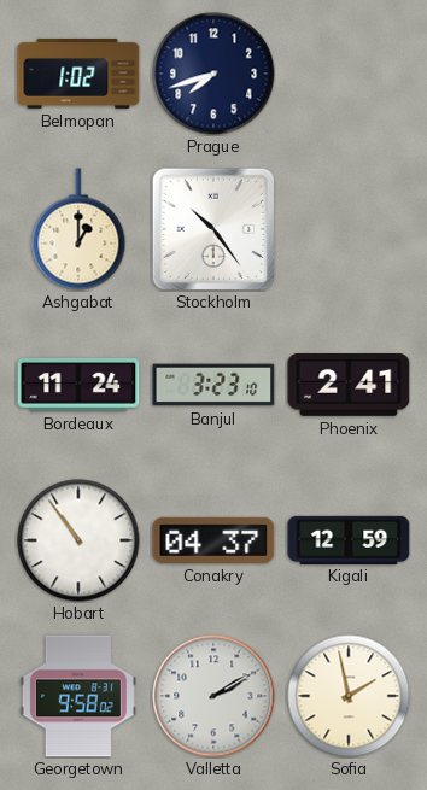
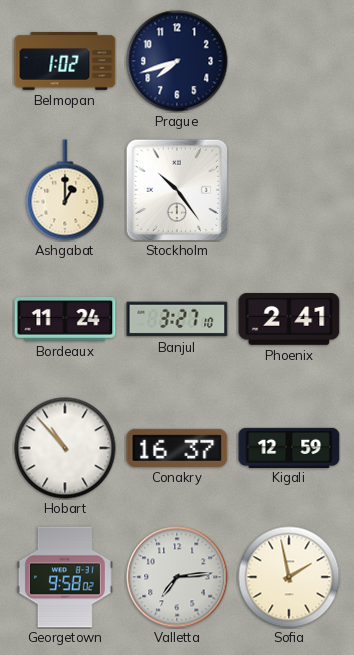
Banjul: 3:23 -> 3:27 (177, 319)
Hobart: 10:54 -> 10:53 (65, 448)
Conakry: 04:37 -> 16:37 (177, 448)
Valletta: 2:10 -> 7:14 (177, 577)
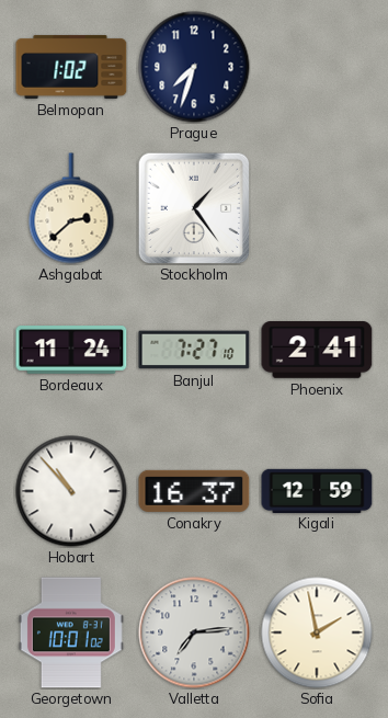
Prague: 7:42 -> 7:33 (194, 67)
Ashgabat: 1:00 -> 2:38 (71, 208)
Stockholm: 10:24 -> 1:24 (194, 208)
Banjul: 3:27 -> 7:27 (194, 350)
Georgetown: 9:58 -> 10:01 (71, 632)
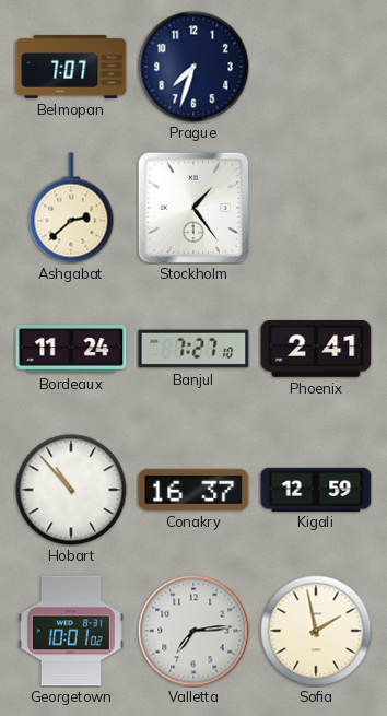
Belmopan: 1:02 -> 7:07 (71, 67)
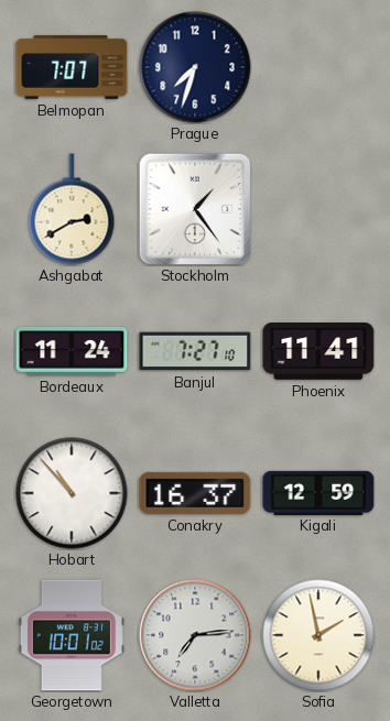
Ashgabat: 2:38 -> 2:40 (72, 209)
Phoenix: 2:41 -> 11:41 (318, 352)
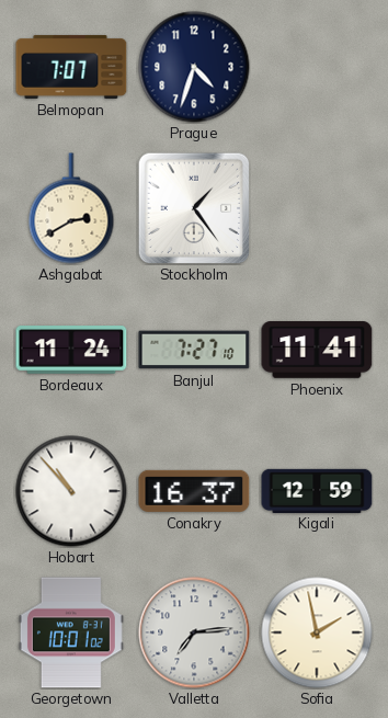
Prague: 7:33 -> 4:33 (194, 67)
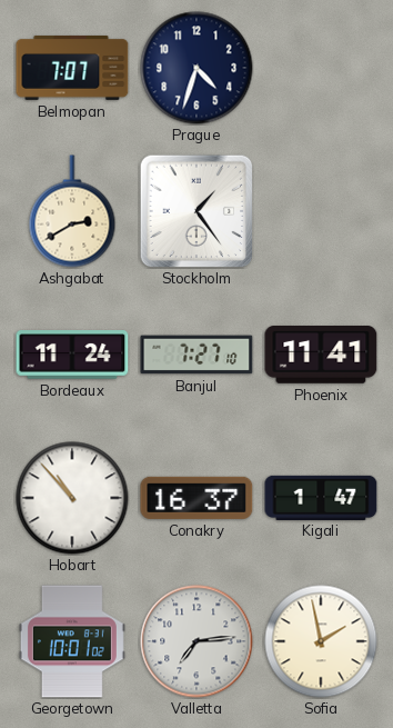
Kigali: 12:59 -> 1:47 (321, 497)
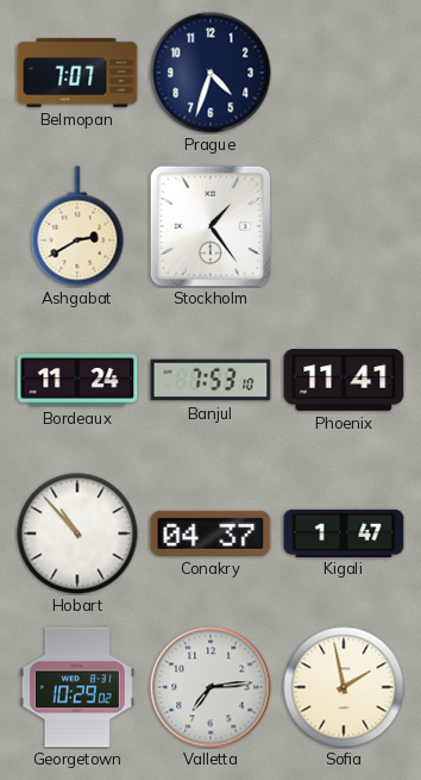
Banjul: 7:27 -> 7:53 (211, 380)
Conakry: 16:37 -> 04:37 (211, 533)
Georgetown: 10:01 -> 10:29 (77, 687)
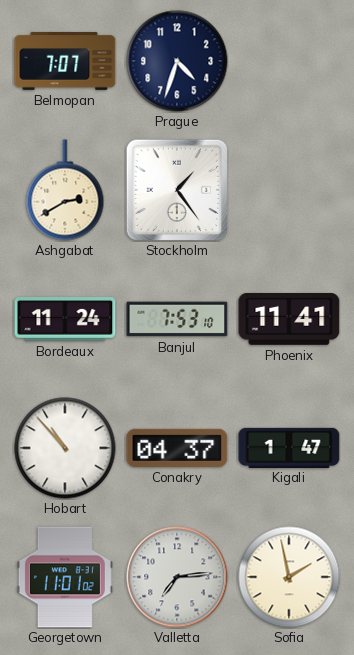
Georgetown: 10:29 -> 11:01 (65, 577)
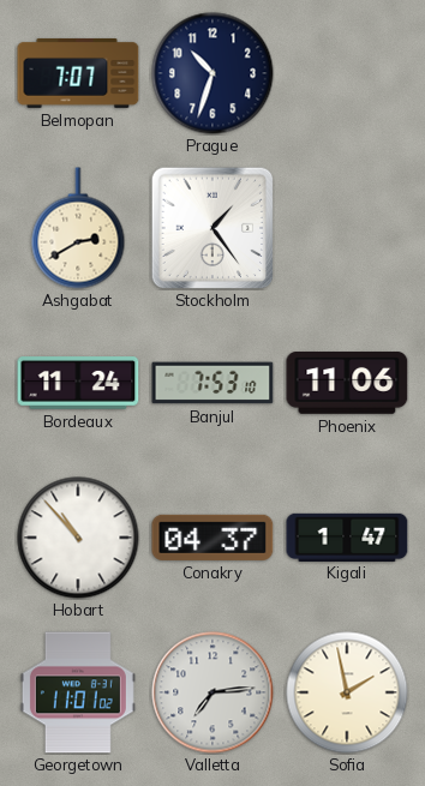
Prague: 4:33 -> 10:33 (212, 73)
Phoenix: 11:41 -> 11:06 (347, 384)
